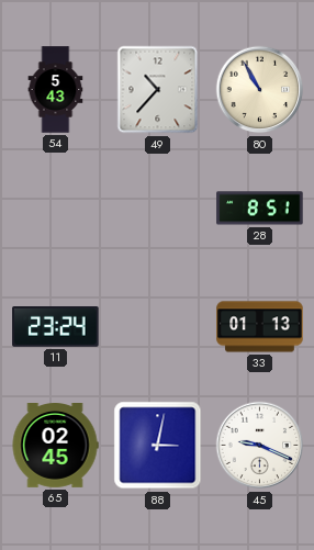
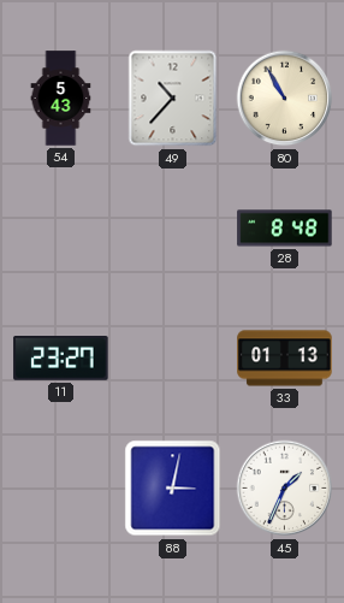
28: 8:51 -> 8:48 (285, 229)
11: 23:24 -> 23:27 (61, 359)
65: 02:45 -> none (55, 446)
45: 9:19 -> 1:34 (285, 489)
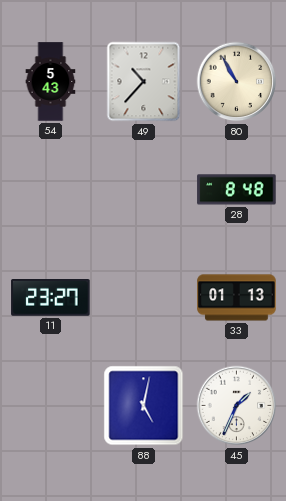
88: 3:02 -> 5:02 (144, 406)
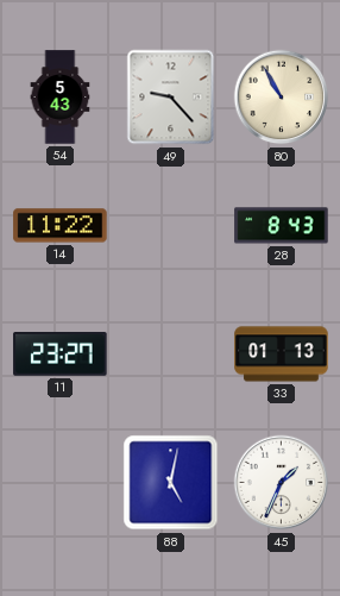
49: 10:37 -> 9:23 (171, 98)
14: none -> 11:22 (61, 226)
28: 8:48 -> 8:43 (282, 226)
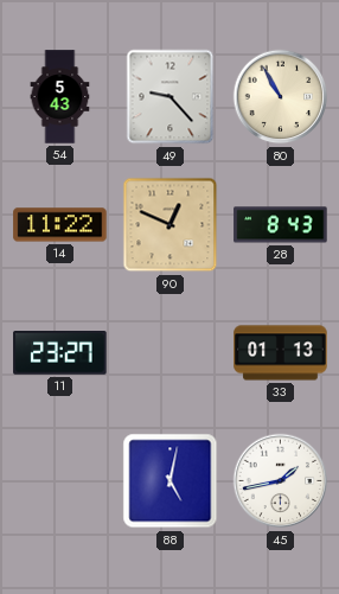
90: none -> 12:49 (171, 225)
45: 1:34 -> 1:43 (281, 481)
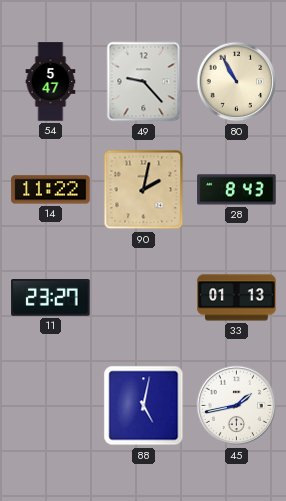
54: 5:43 -> 5:47 (51, 82)
90: 12:49 -> 2:02 (144, 190)
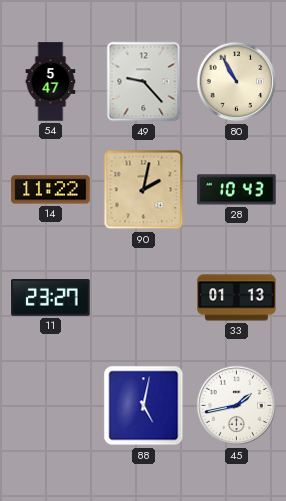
28: 8:43 -> 10:43 (237, 190)
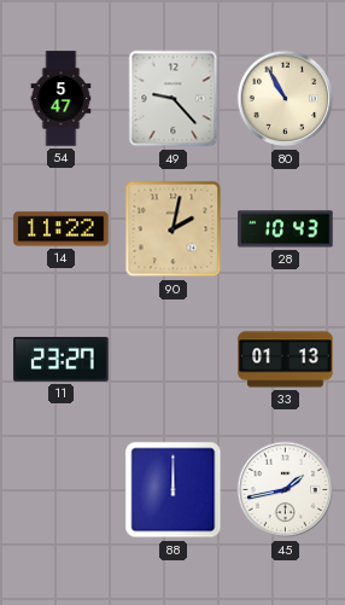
88: 5:02 -> 12:00 (174, 490)
